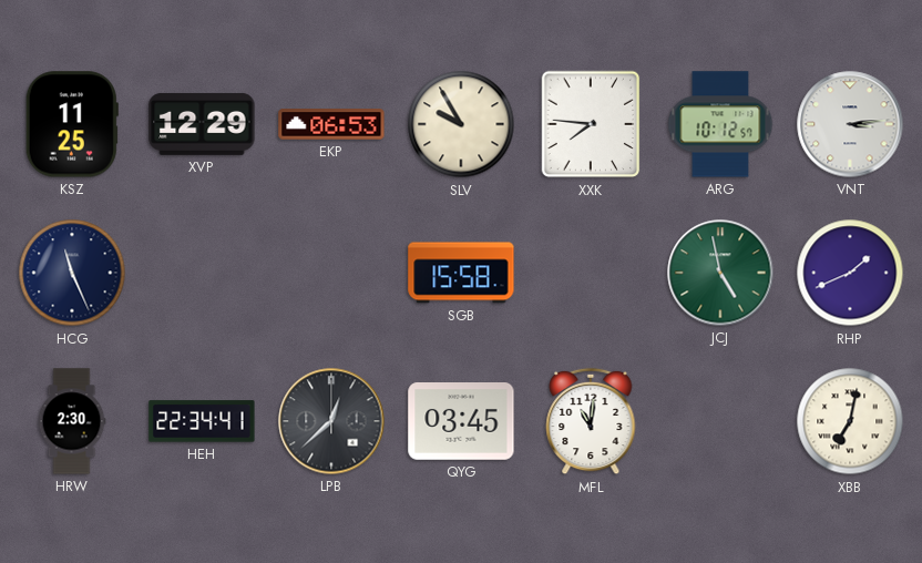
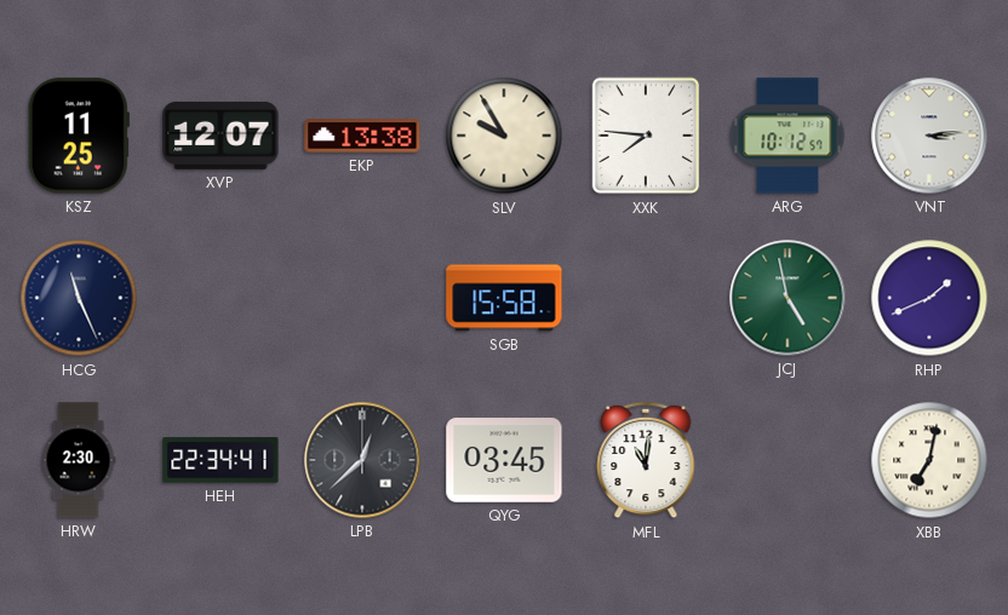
XVP: 12:29 -> 12:07 (220, 136)
EKP: 06:53 -> 13:38 (362, 136)
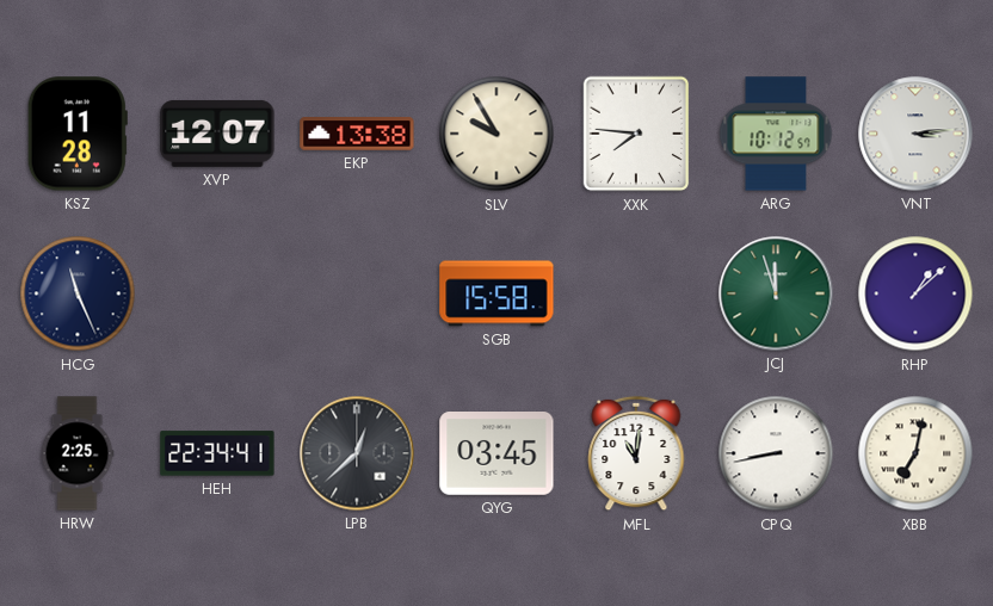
KSZ: 11:25 -> 11:28 (78, 134)
JCJ: 4:58 -> 11:57 (776, 293)
RHP: 1:41 -> 1:08 (915, 293)
HRW: 2:30 -> 2:25 (78, 453)
CPQ: none -> 8:43 (776, 453)
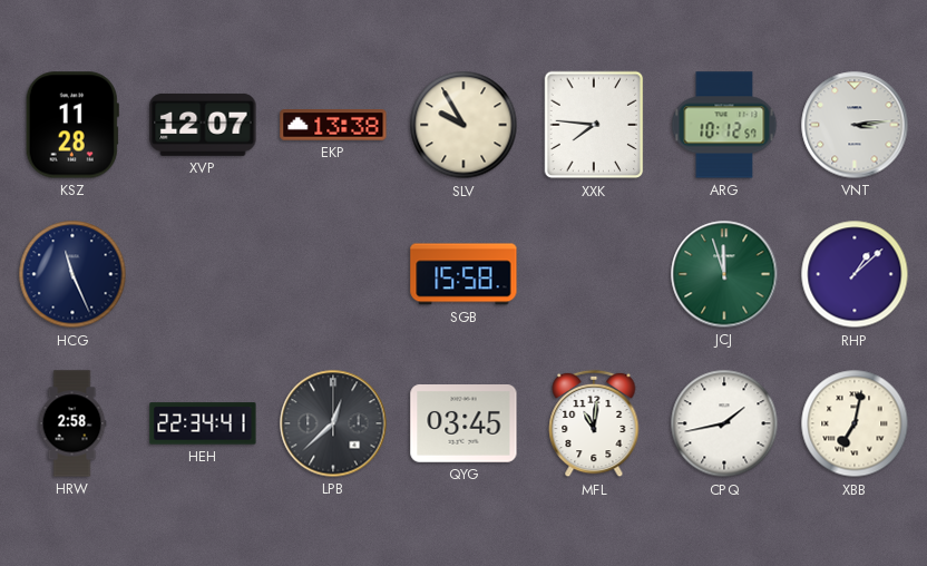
HRW: 2:25 -> 2:58 (72, 423)
CPQ: 8:43 -> 1:43 (724, 423)
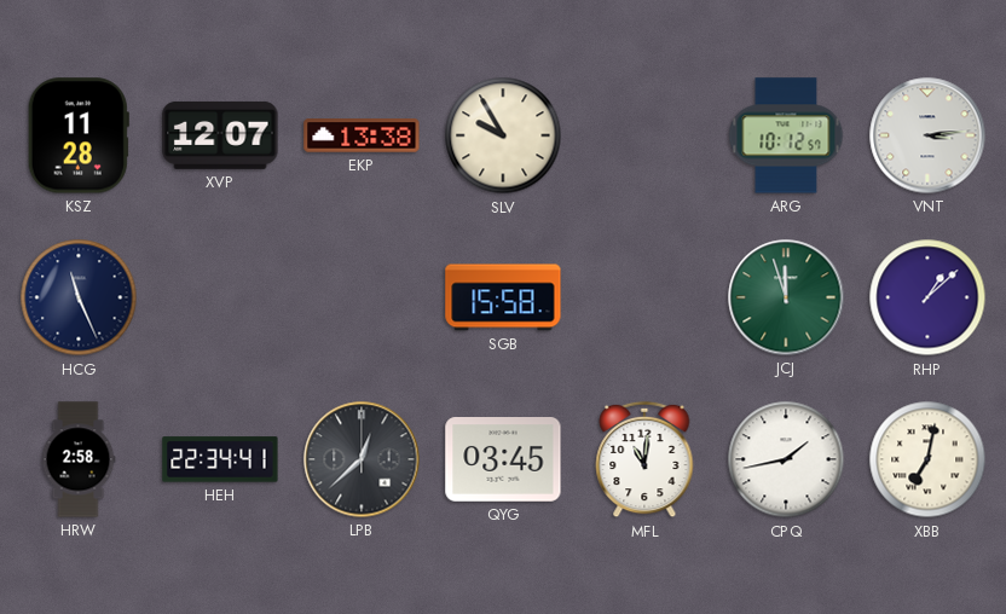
XXK: 7:46 -> none (594, 125)
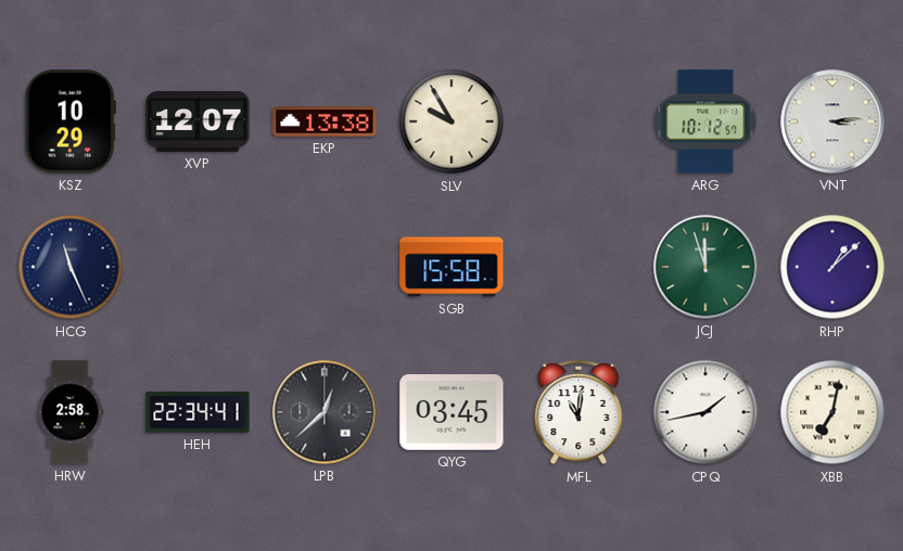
KSZ: 11:28 -> 10:29 (71, 121)
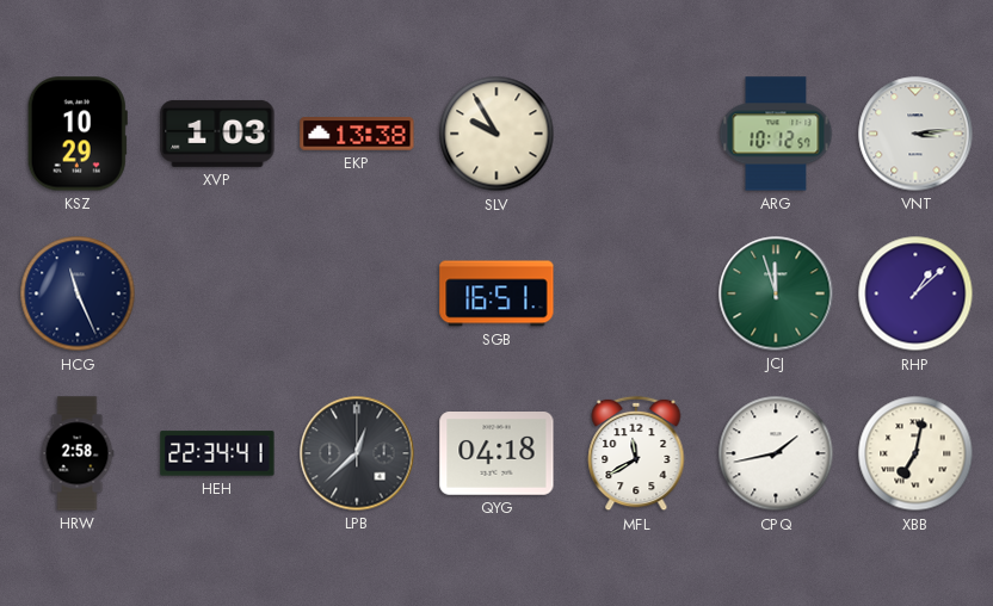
XVP: 12:07 -> 1:03 (217, 134)
SGB: 15:58 -> 16:51 (496, 293)
QYG: 03:45 -> 04:18 (496, 455)
MFL: 11:01 -> 11:40 (636, 453)
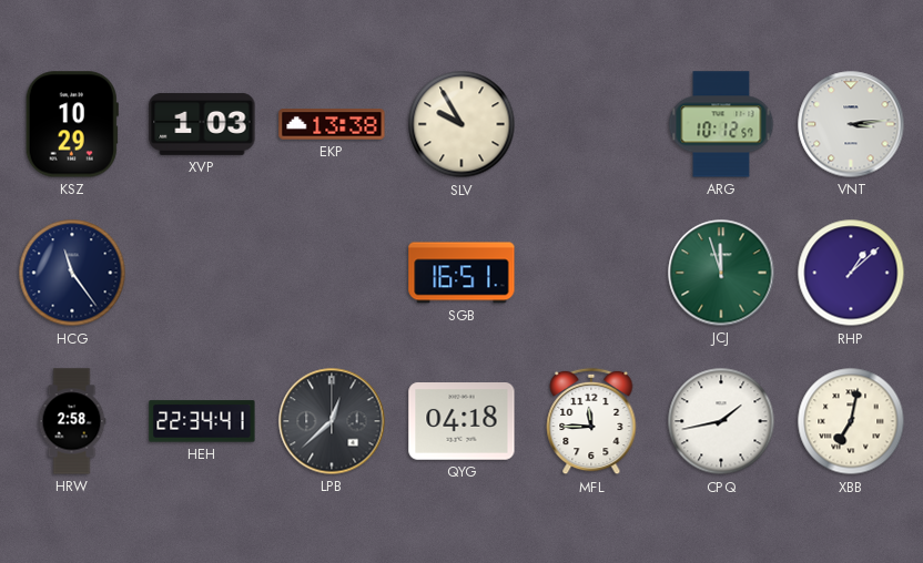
HCG: 11:26 -> 11:24 (72, 273)
MFL: 11:40 -> 11:45 (591, 421)
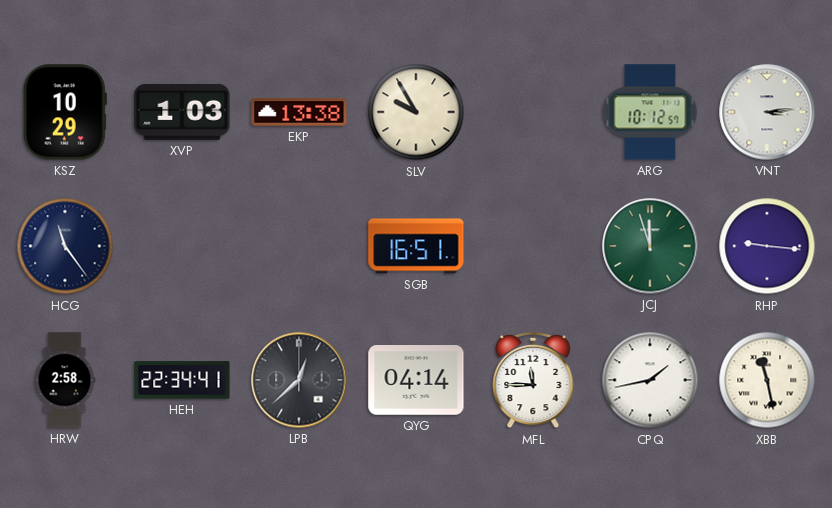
RHP: 1:08 -> 9:16 (767, 246)
QYG: 04:18 -> 04:14 (416, 381)
XBB: 7:02 -> 11:28 (767, 380)
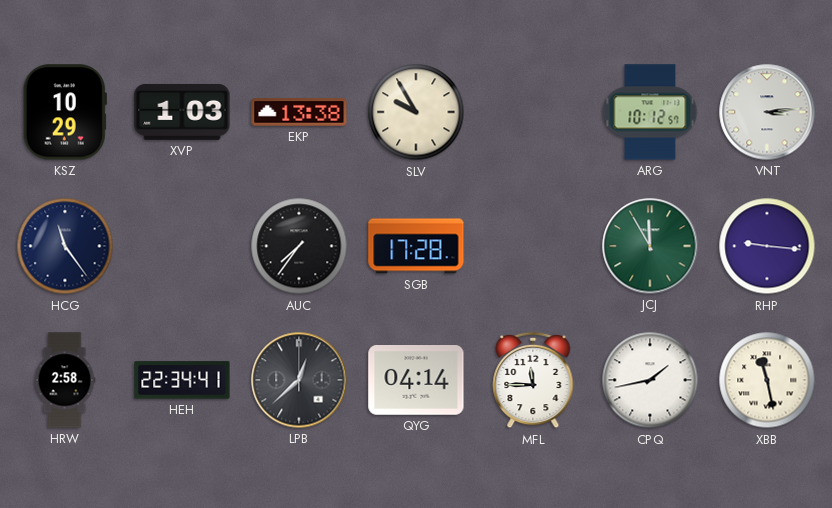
AUC: none -> 7:36 (299, 246)
SGB: 16:51 -> 17:28 (416, 246)
JCJ: 11:57 -> 11:55 (650, 246)
